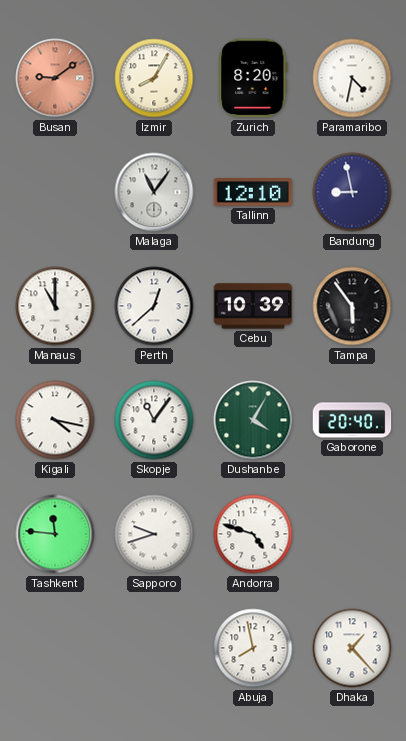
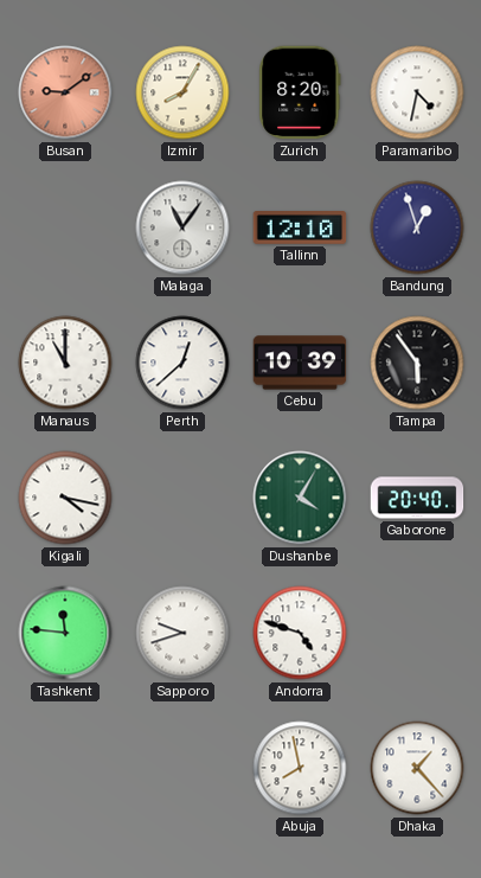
Bandung: 8:58 -> 12:57 (417, 227)
Skopje: 11:06 -> none (154, 420)
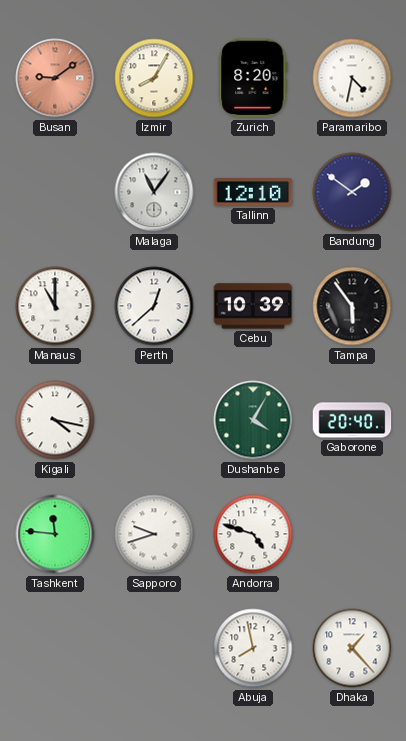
Bandung: 12:57 -> 1:51 (352, 192)
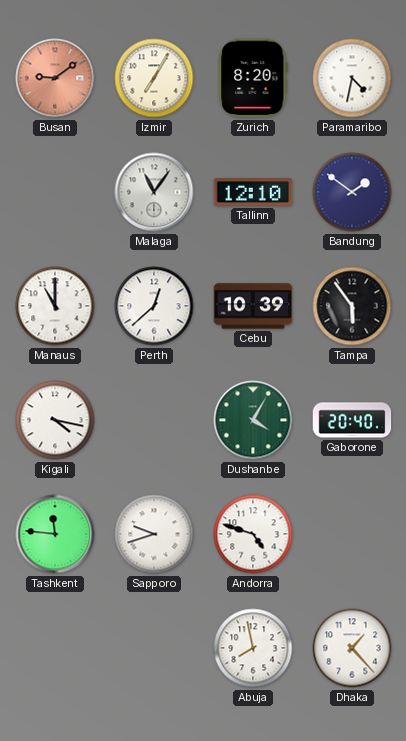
Izmir: 8:05 -> 7:05 (154, 78)
